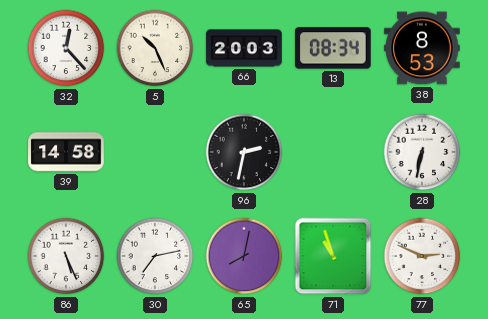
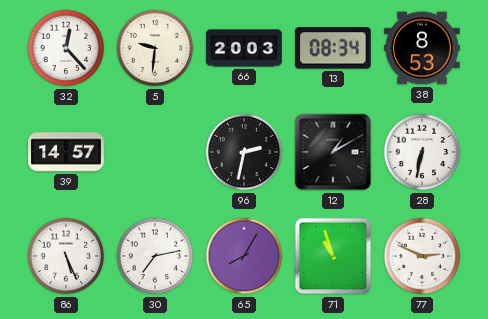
5: 10:26 -> 9:31 (155, 48)
39: 14:58 -> 14:57 (66, 152)
12: none -> 1:10 (333, 152)
65: 8:02 -> 8:05 (244, 256)
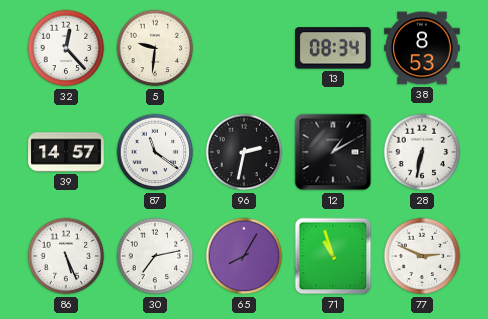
66: 20:03 -> none (244, 48)
87: none -> 11:21 (155, 152)
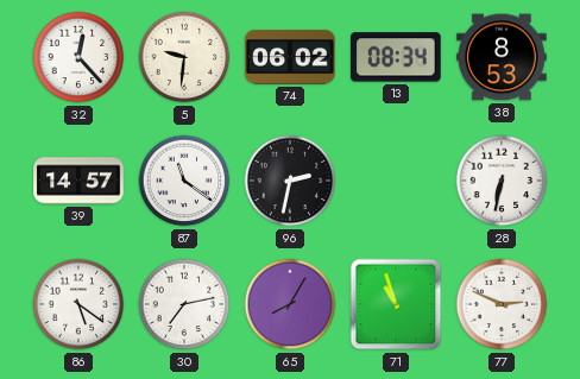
74: none -> 06:02 (290, 57)
12: 1:10 -> none (333, 152)
86: 5:26 -> 5:21 (78, 304)
